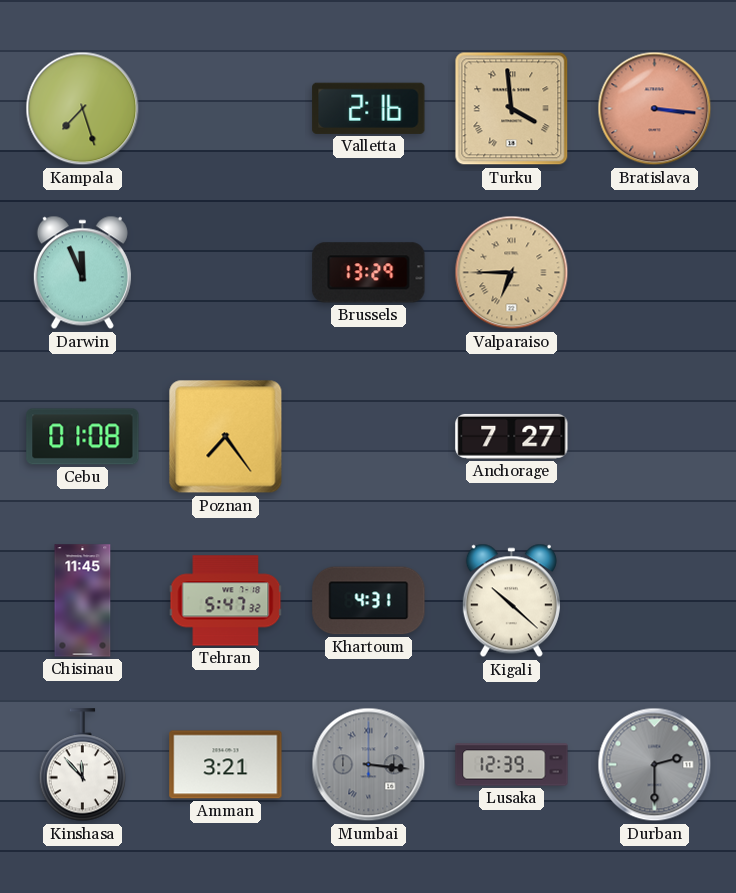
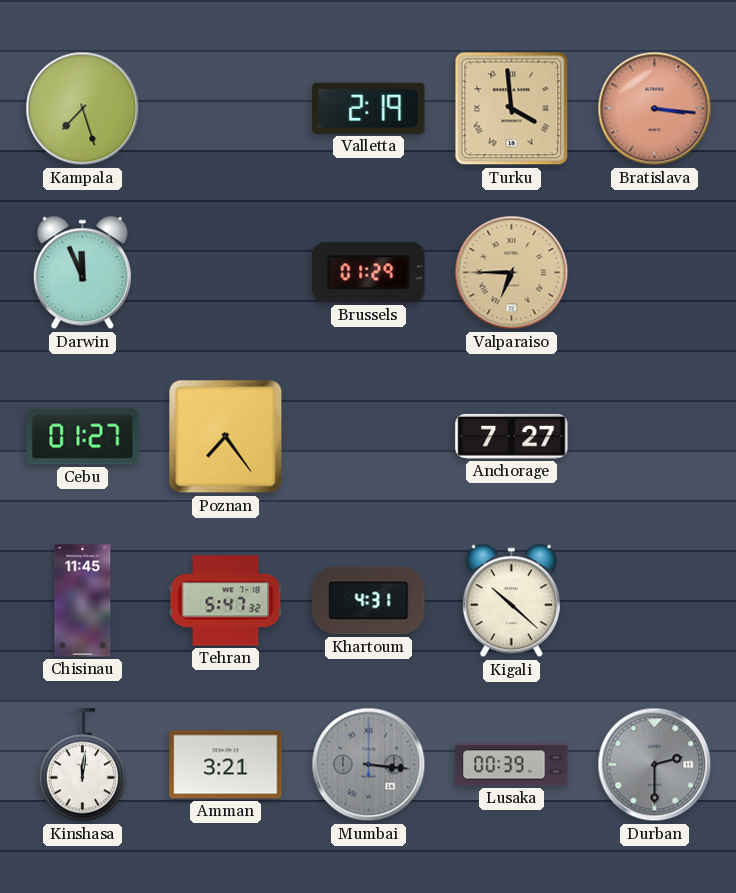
Valletta: 2:16 -> 2:19 (369, 108)
Brussels: 13:29 -> 01:29 (369, 273)
Cebu: 01:08 -> 01:27 (83, 437)
Kinshasa: 11:53 -> 12:01 (83, 765)
Lusaka: 12:39 -> 00:39 (512, 765)
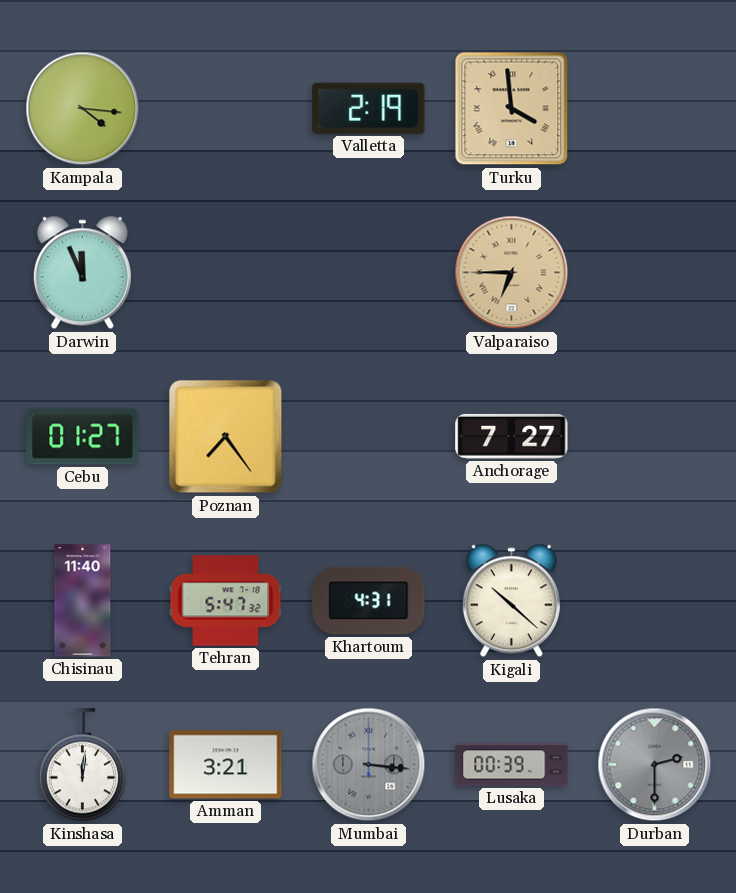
Kampala: 7:27 -> 4:16 (83, 109)
Bratislava: 3:16 -> none (655, 109)
Brussels: 01:29 -> none (369, 273)
Chisinau: 11:45 -> 11:40 (83, 601)
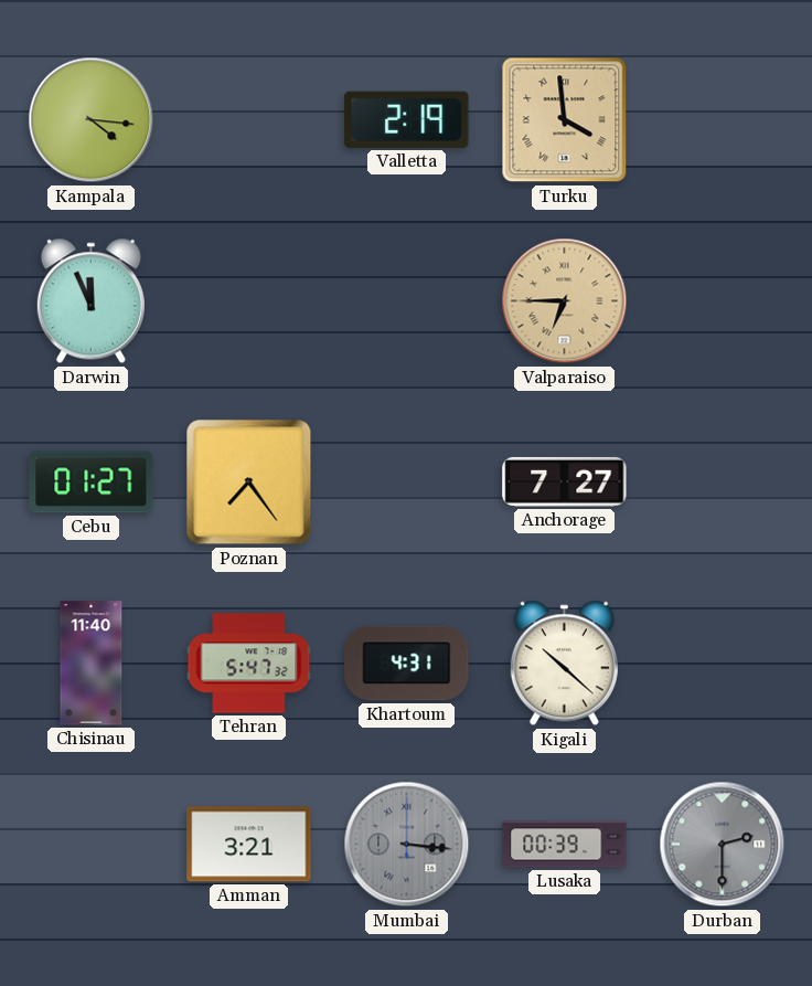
Kinshasa: 12:01 -> none (83, 765)
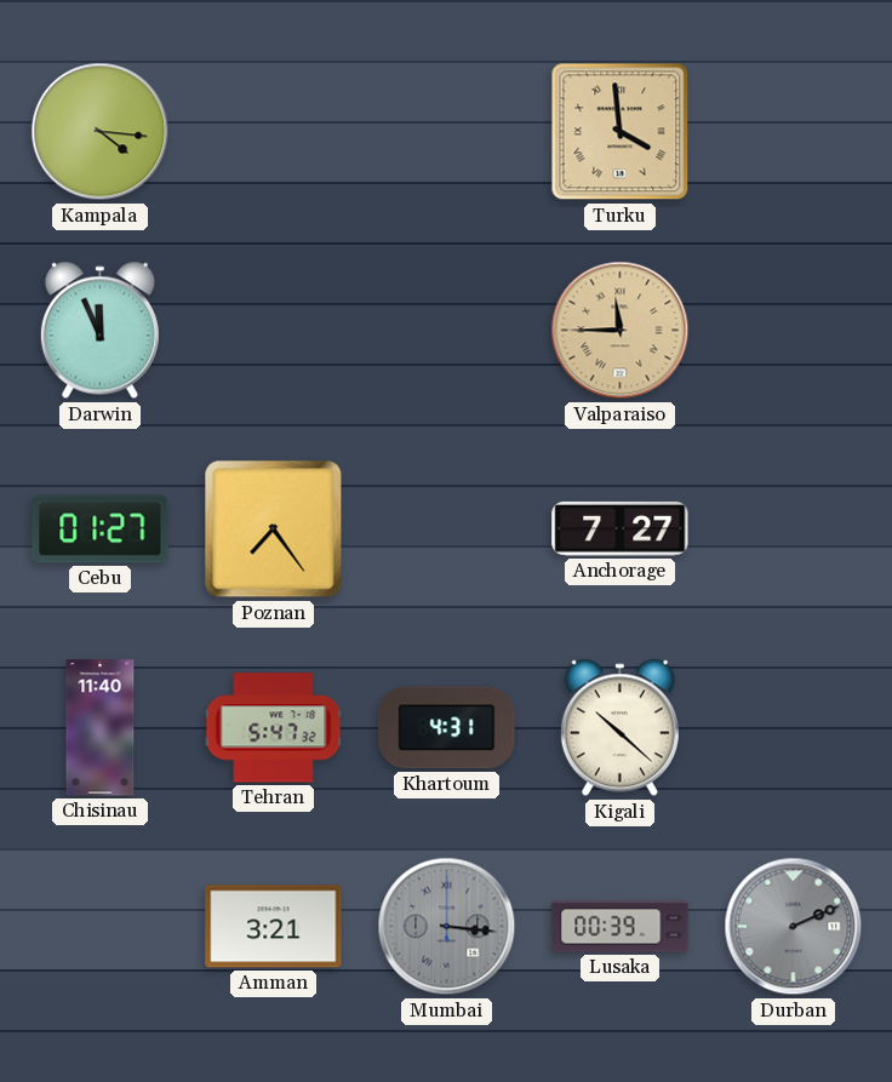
Valletta: 2:19 -> none (407, 119)
Valparaiso: 6:45 -> 11:45 (621, 331)
Durban: 2:30 -> 2:11 (794, 927)
